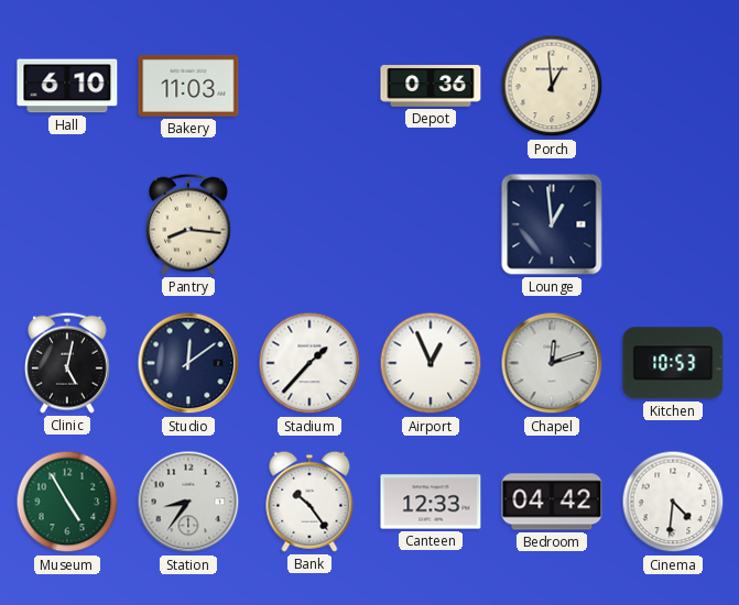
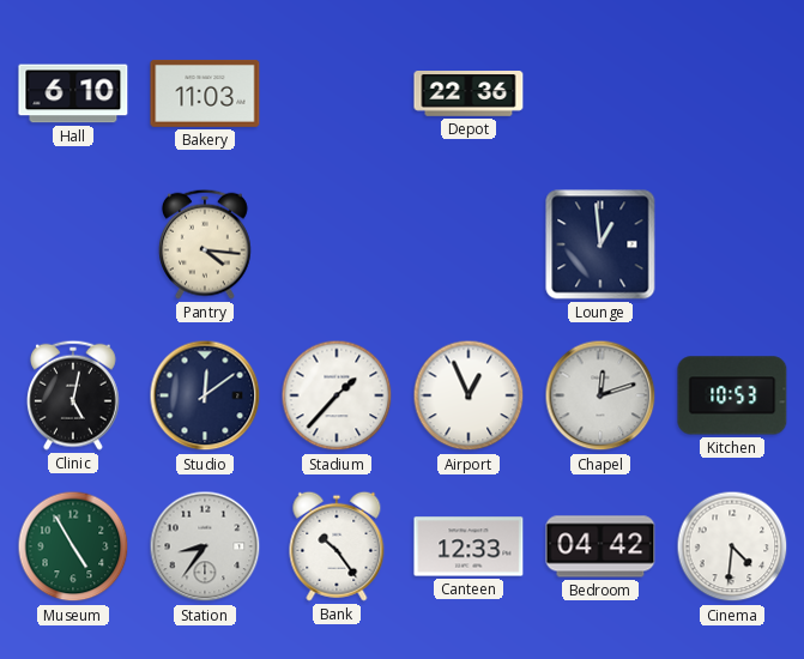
Depot: 0:36 -> 22:36 (469, 95)
Porch: 12:59 -> none (552, 86)
Pantry: 8:16 -> 4:16 (205, 244)
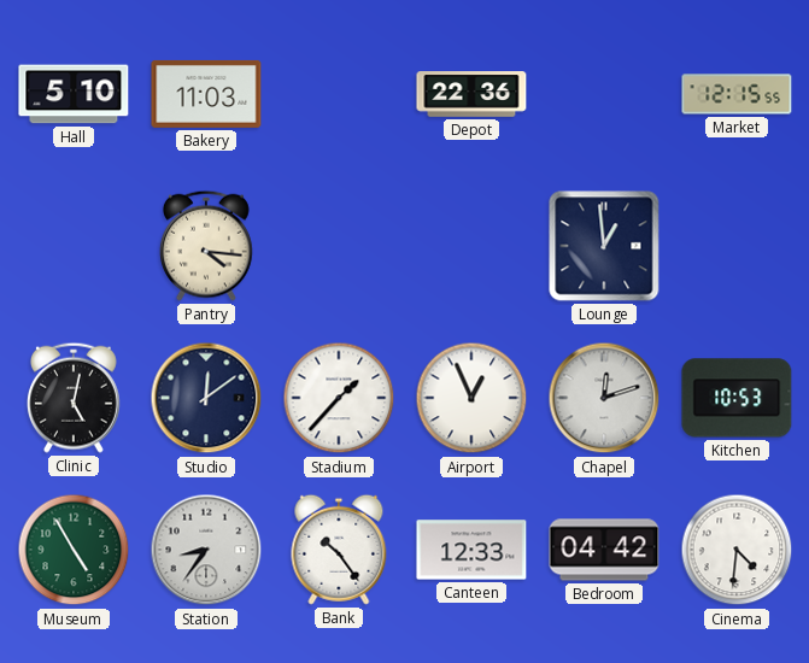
Hall: 6:10 -> 5:10 (74, 94)
Market: none -> 12:15 (737, 94)
